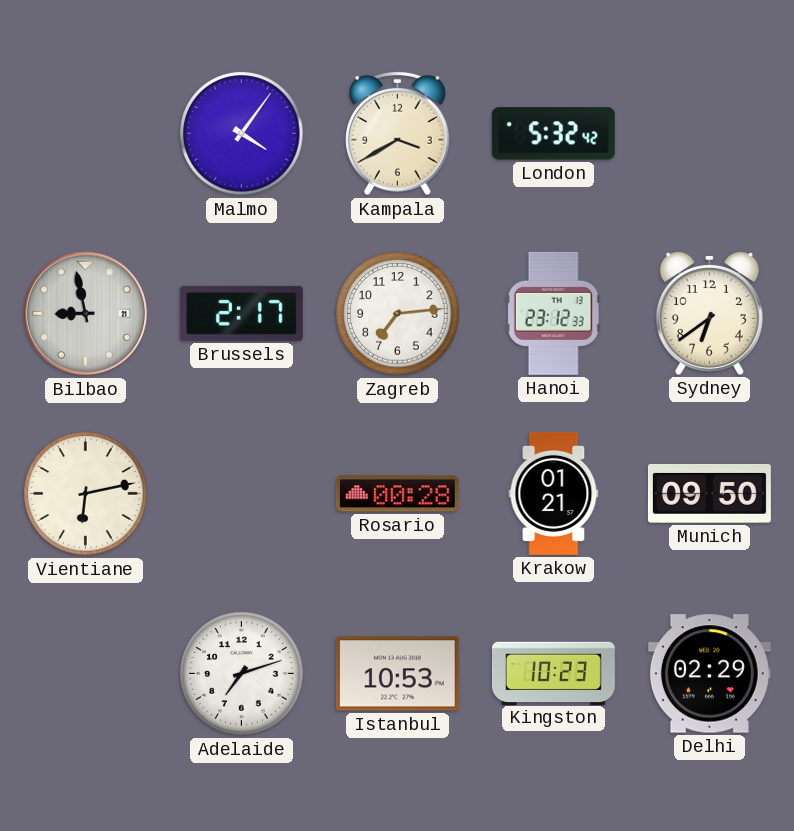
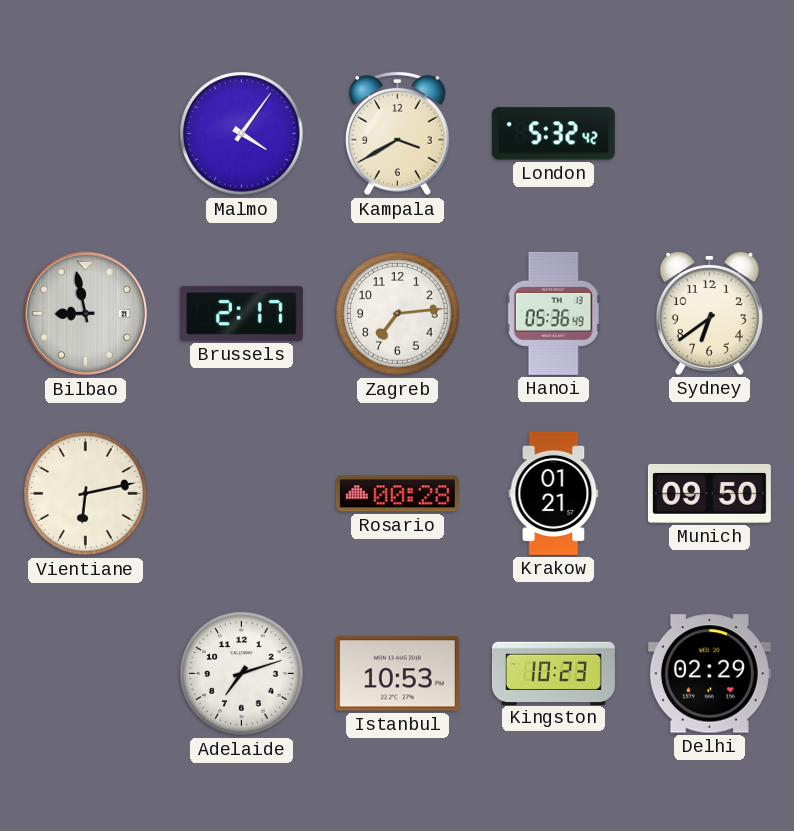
Hanoi: 23:12 -> 05:36 (553, 313)
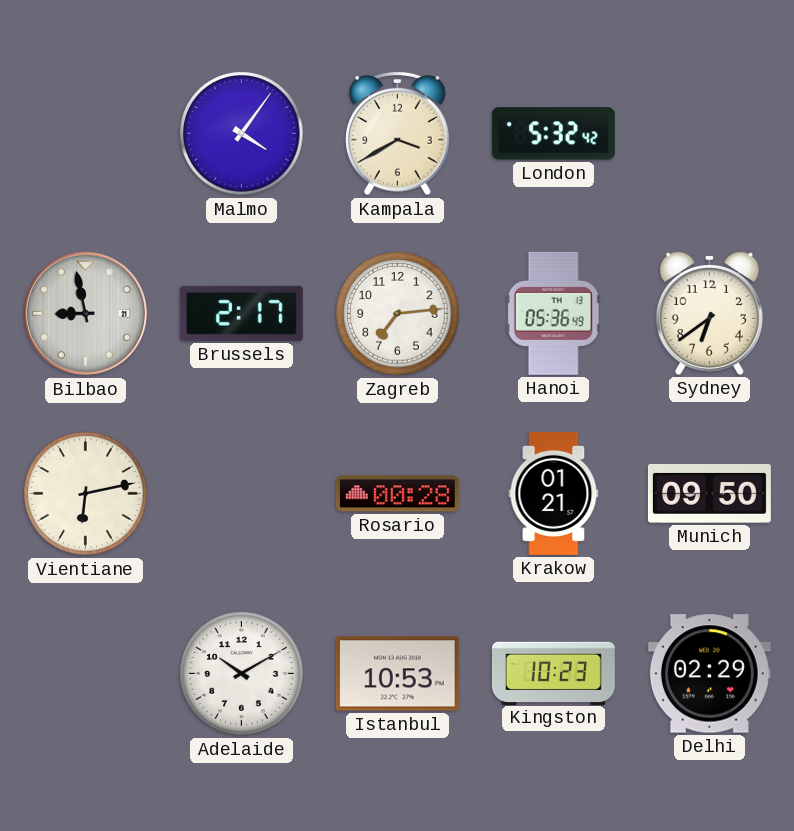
Adelaide: 7:12 -> 10:10 (242, 674)
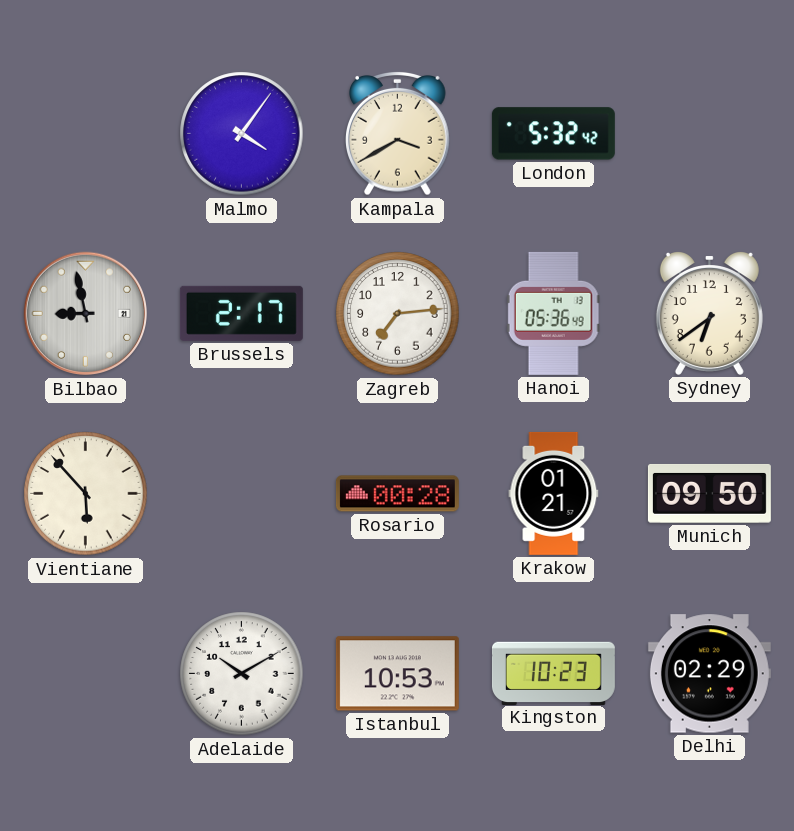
Vientiane: 6:13 -> 5:53 (86, 494)
